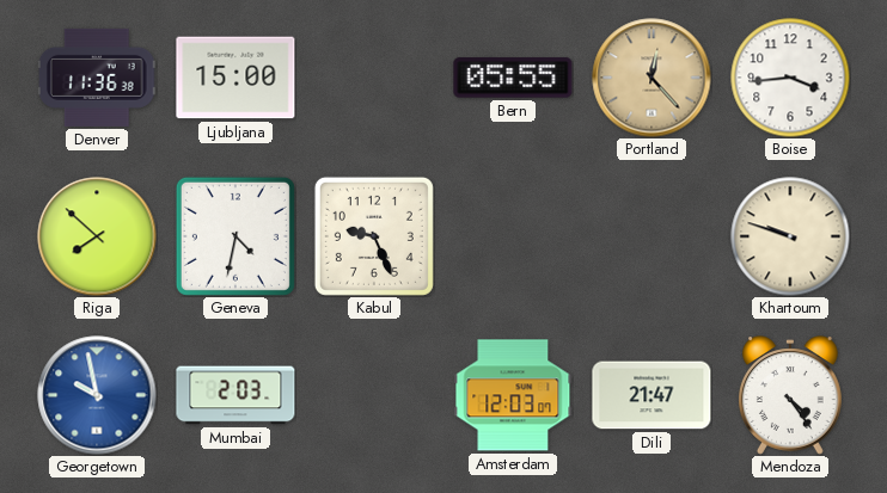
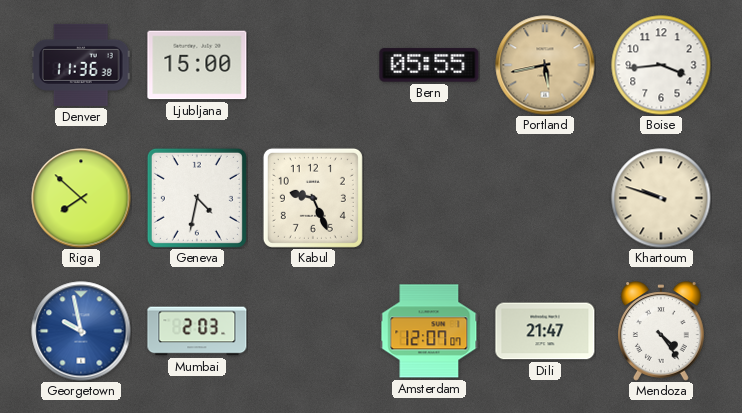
Portland: 12:23 -> 5:43 (545, 65)
Amsterdam: 12:03 -> 12:07 (429, 331)
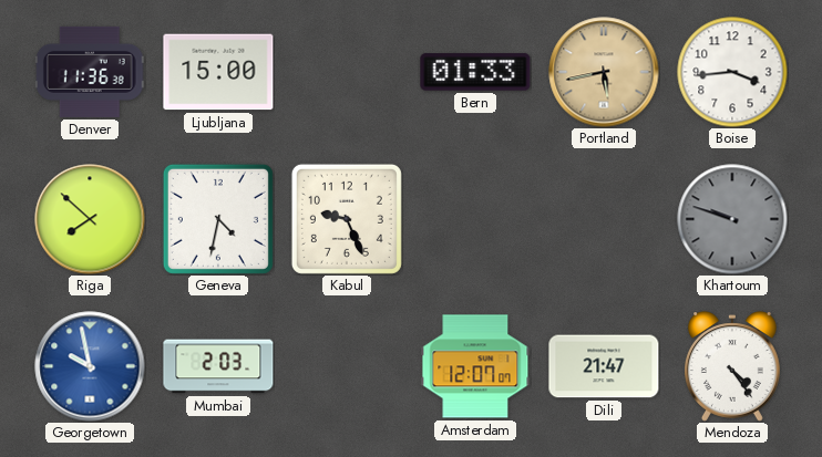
Bern: 05:55 -> 01:33 (475, 72)
Khartoum dial: cream -> grey (732, 219)
